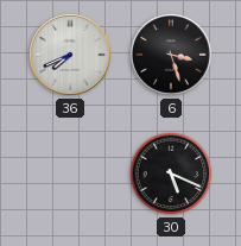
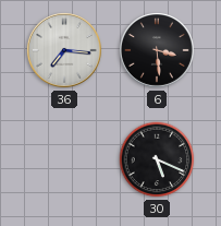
36: 7:41 -> 7:16 (64, 50)
6: 3:27 -> 3:29 (157, 50)
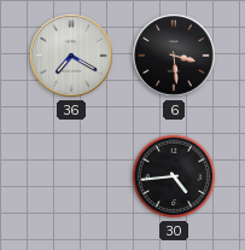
36: 7:16 -> 7:20 (71, 56)
30: 5:19 -> 4:44 (174, 176)
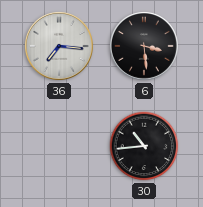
36: 7:20 -> 7:16 (59, 46)
30: 4:44 -> 10:44 (144, 146)
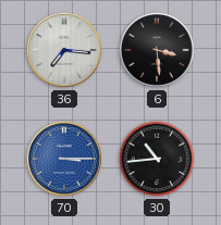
70: none -> 3:15 (64, 159)
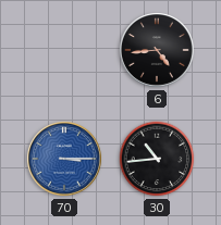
36: 7:16 -> none (64, 50)
6: 3:29 -> 4:44 (157, 50)
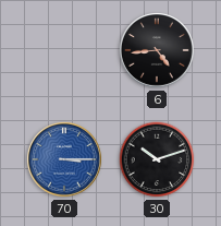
30: 10:44 -> 10:12 (157, 159)
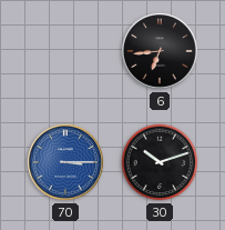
6: 4:44 -> 6:44 (160, 51)
